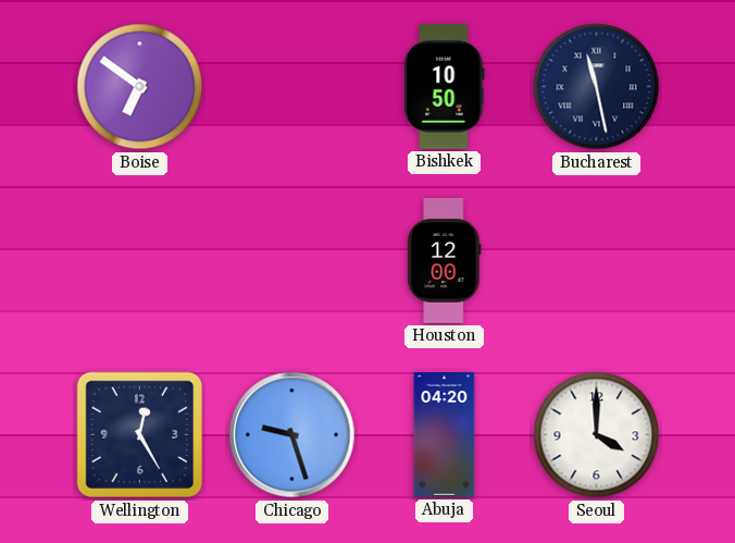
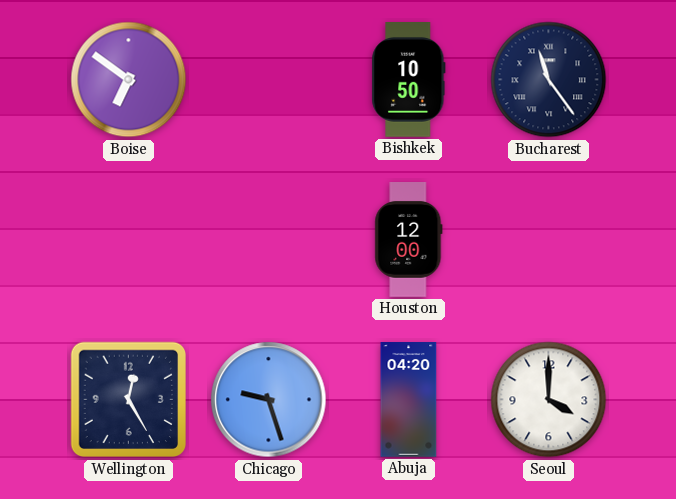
Bucharest: 11:28 -> 11:24 (549, 80)
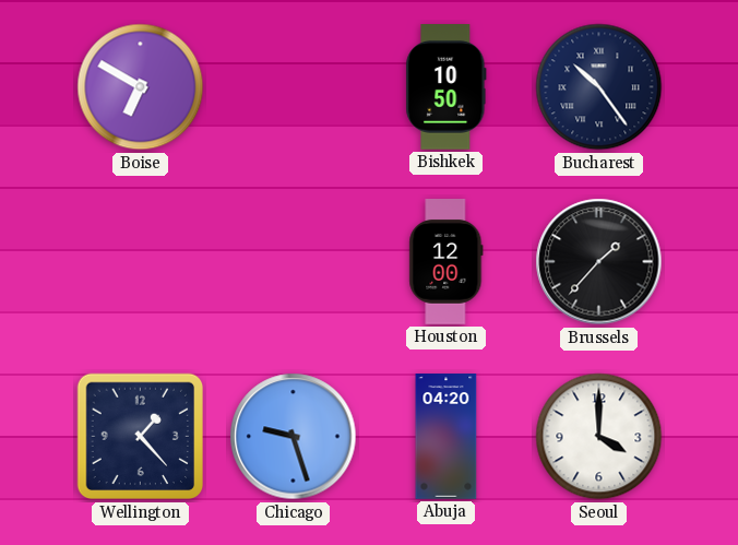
Boise: 6:51 -> 6:50 (141, 87)
Bucharest: 11:24 -> 10:24 (599, 87)
Brussels: none -> 1:37 (599, 262)
Wellington: 12:25 -> 1:23 (141, 437)
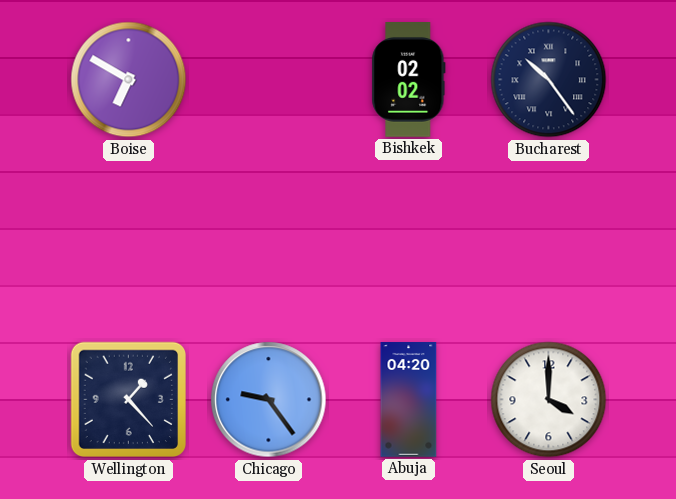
Bishkek: 10:50 -> 02:02 (409, 80)
Houston: 12:00 -> none (447, 262)
Brussels: 1:37 -> none (599, 262)
Chicago: 9:27 -> 9:24 (269, 400)
